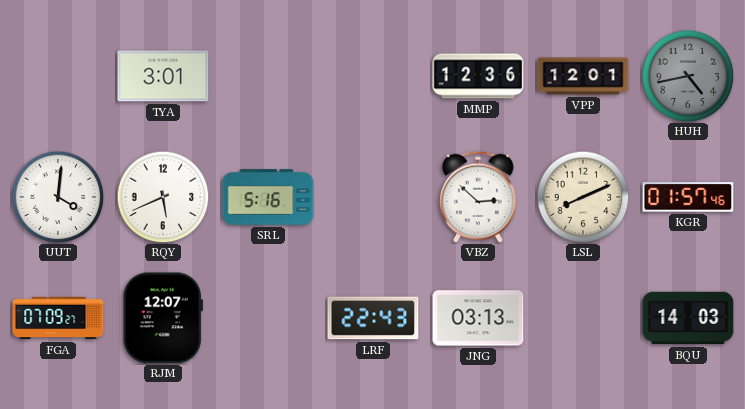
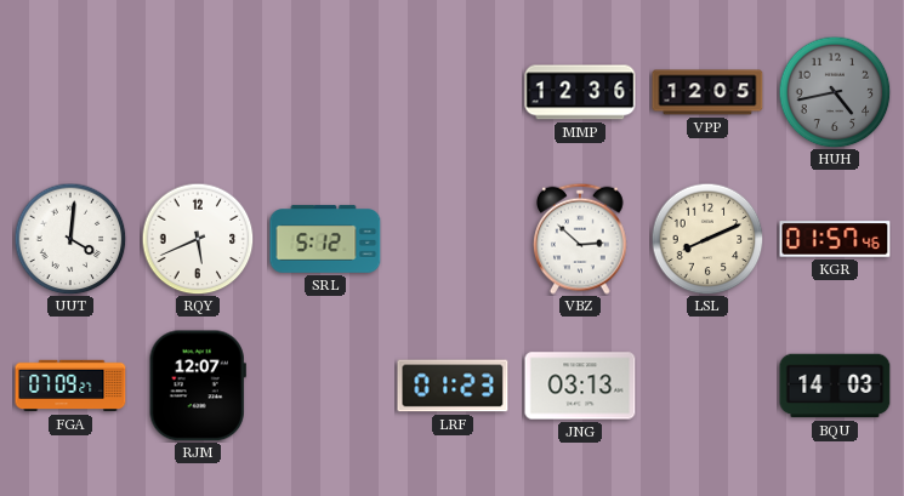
TYA: 3:01 -> none (163, 76)
VPP: 12:01 -> 12:05 (707, 92)
SRL: 5:16 -> 5:12 (325, 239)
LRF: 22:43 -> 01:23 (453, 386)
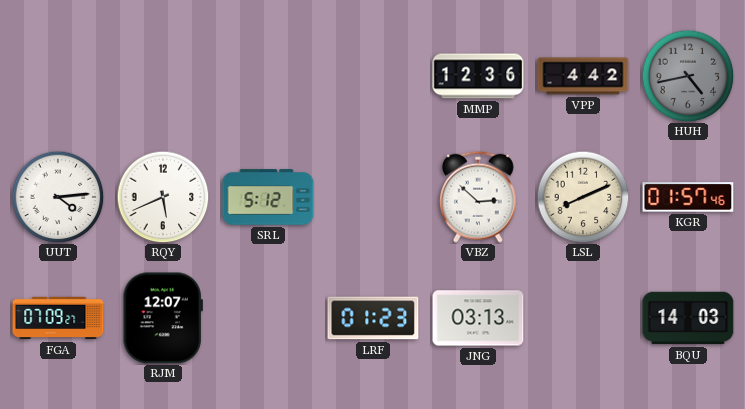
VPP: 12:05 -> 4:42 (583, 76)
UUT: 4:01 -> 4:14 (58, 197)
